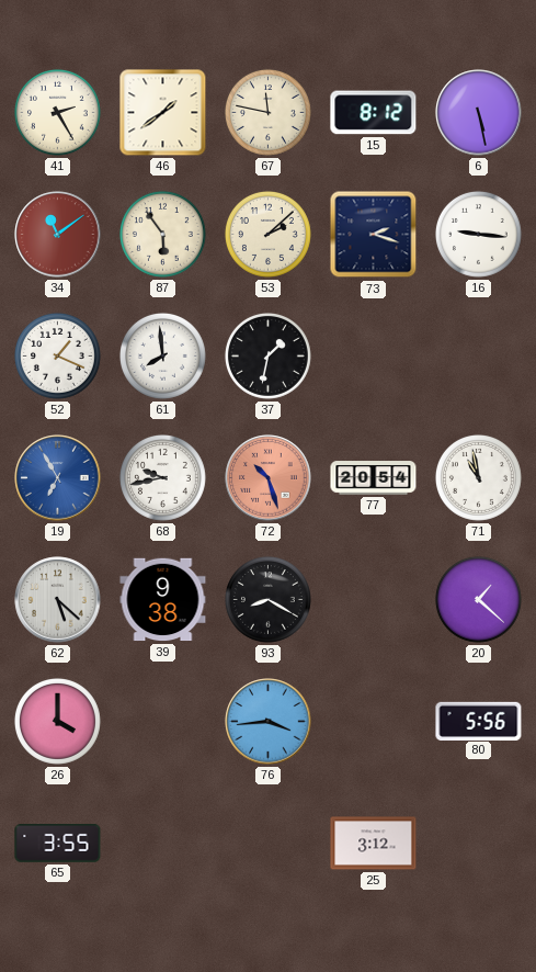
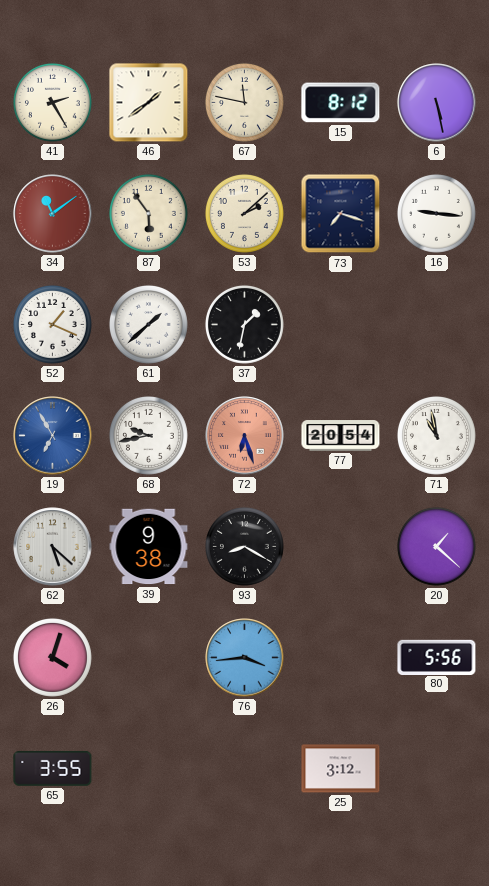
73: 2:18 -> 7:18 (341, 214)
61: 7:59 -> 1:38 (148, 324)
72: 10:27 -> 6:27 (245, 436)
26: 4:00 -> 4:03 (52, 657)
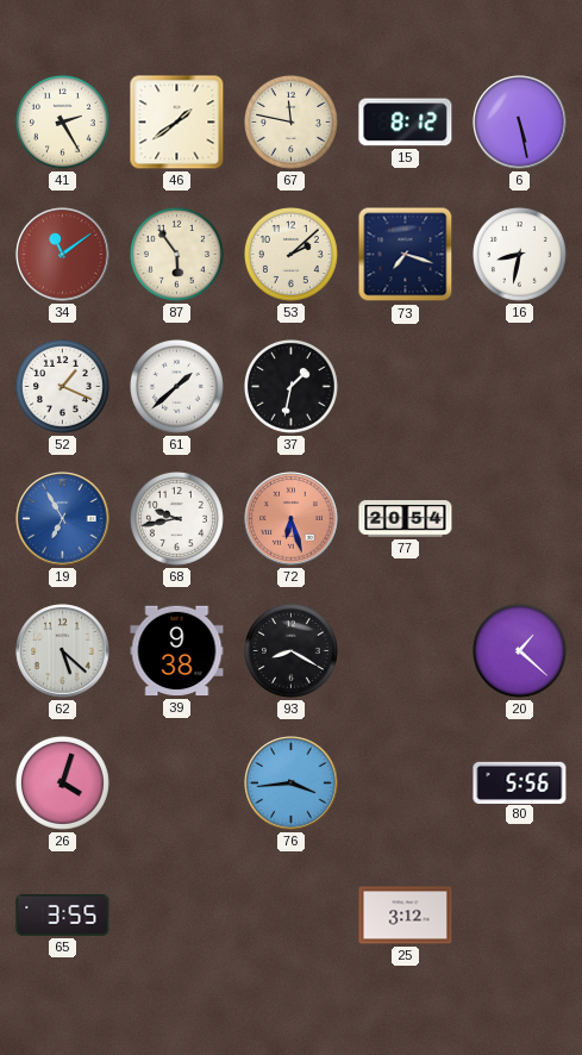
16: 9:16 -> 8:32 (519, 254)
71: 10:58 -> none (436, 435)
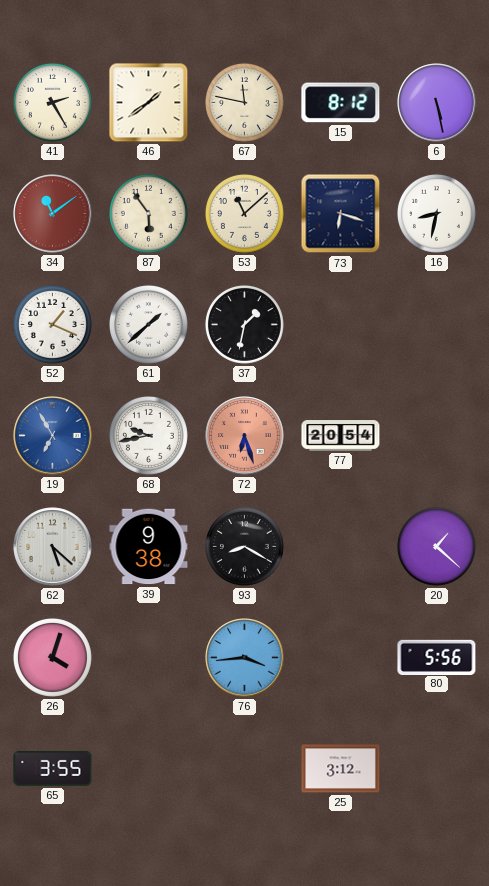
53: 2:08 -> 11:08 (244, 213)
73: 7:18 -> 6:18 (341, 214)
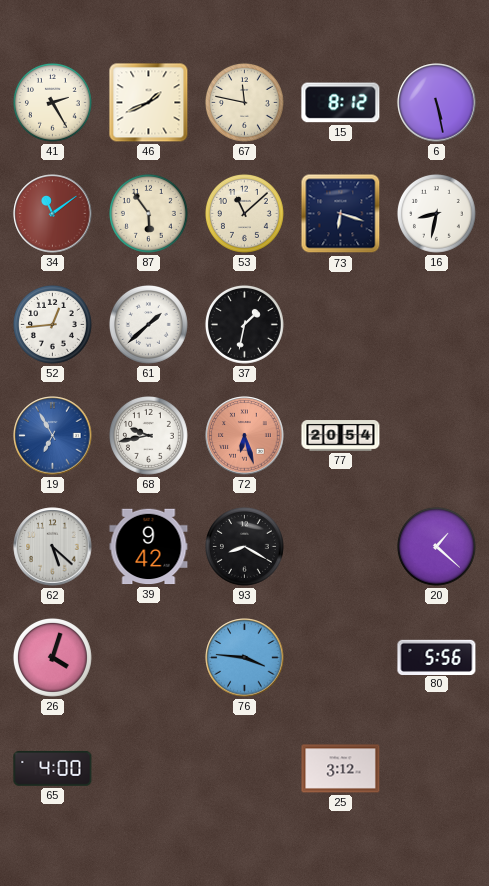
46: 1:39 -> 1:41 (149, 103)
52: 1:19 -> 12:44 (52, 324)
39: 9:38 -> 9:42 (149, 547)
76: 3:44 -> 3:46 (245, 658)
65: 3:55 -> 4:00 (53, 769)
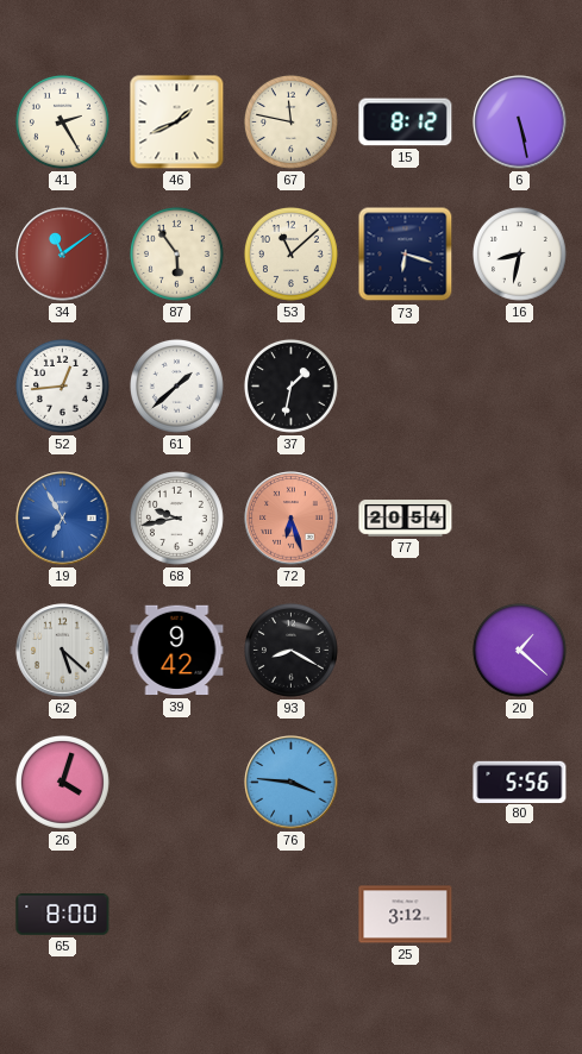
65: 4:00 -> 8:00 (63, 915)
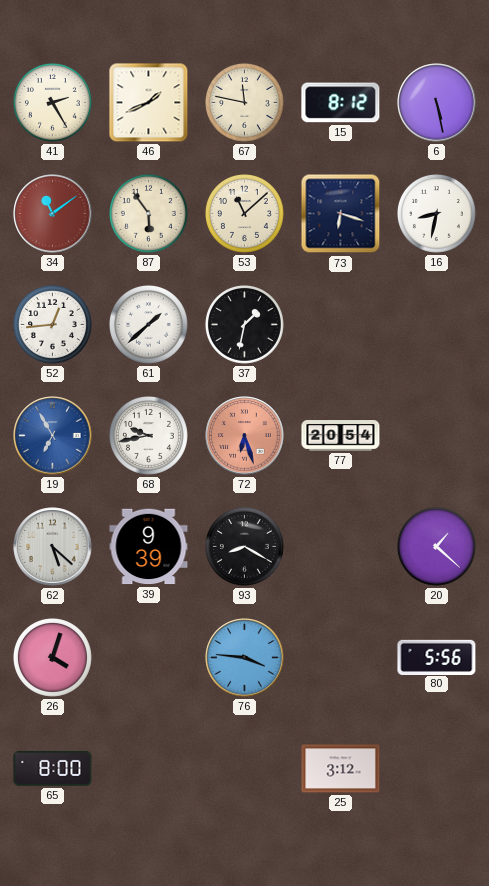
39: 9:42 -> 9:39 (149, 547)
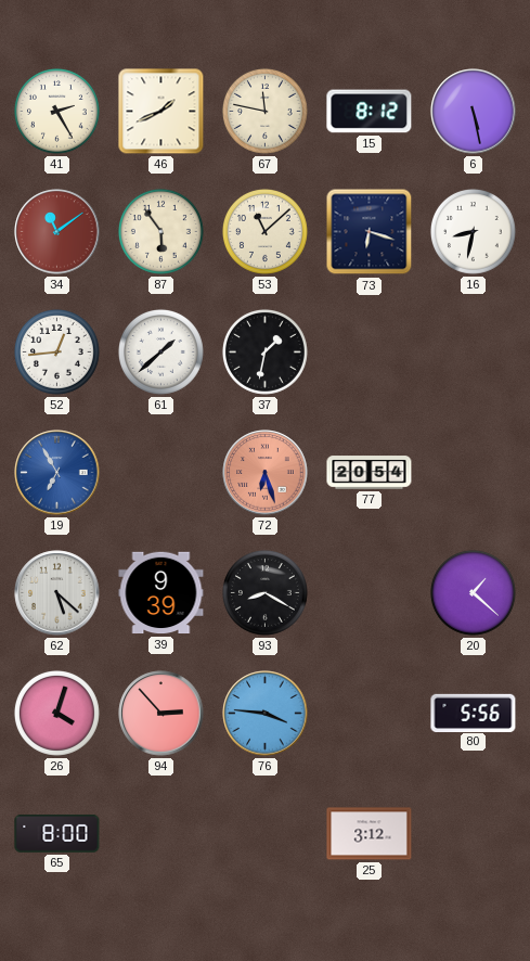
68: 9:43 -> none (148, 435)
94: none -> 2:53 (161, 714)
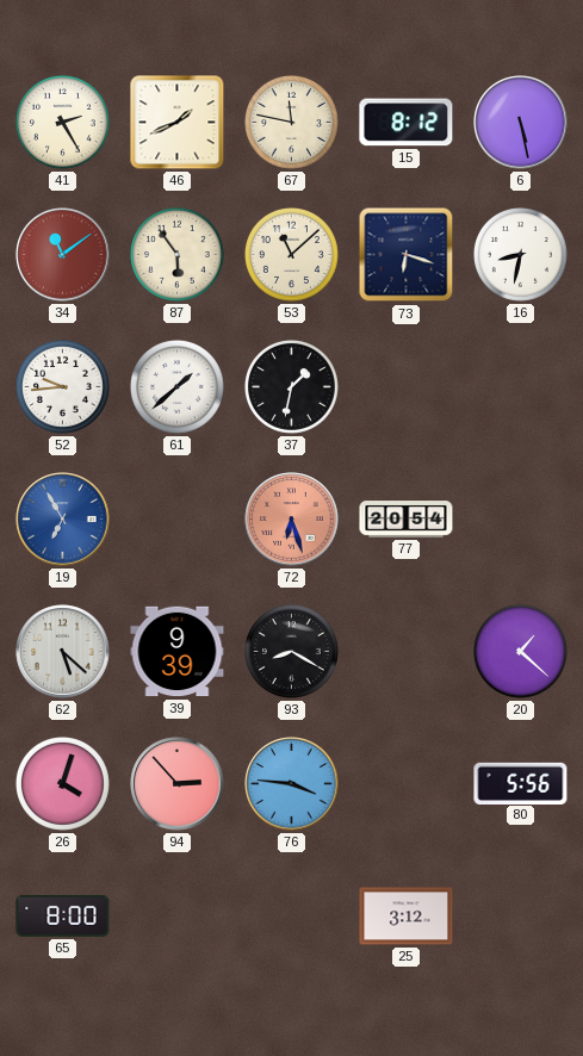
52: 12:44 -> 9:44 (62, 386)
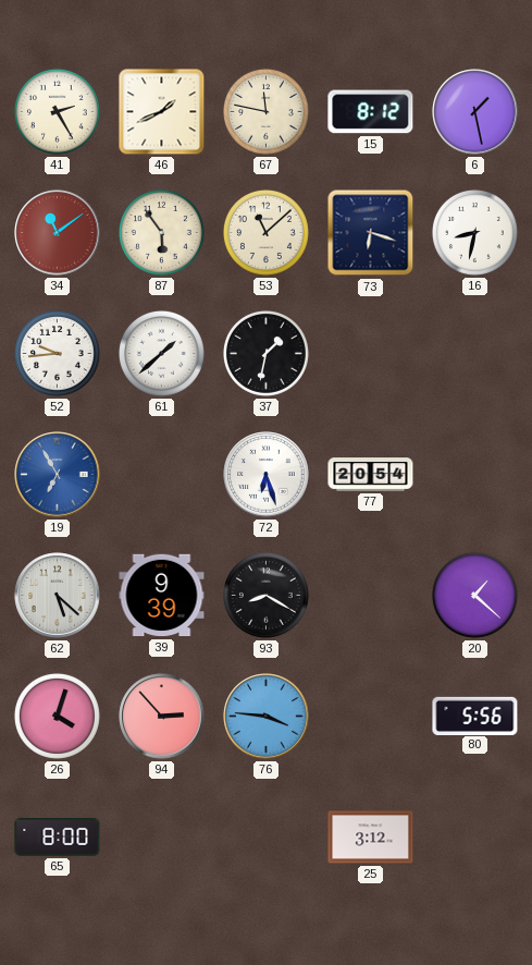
6: 5:28 -> 1:28 (475, 112)
72 dial: salmon -> white (267, 475)
